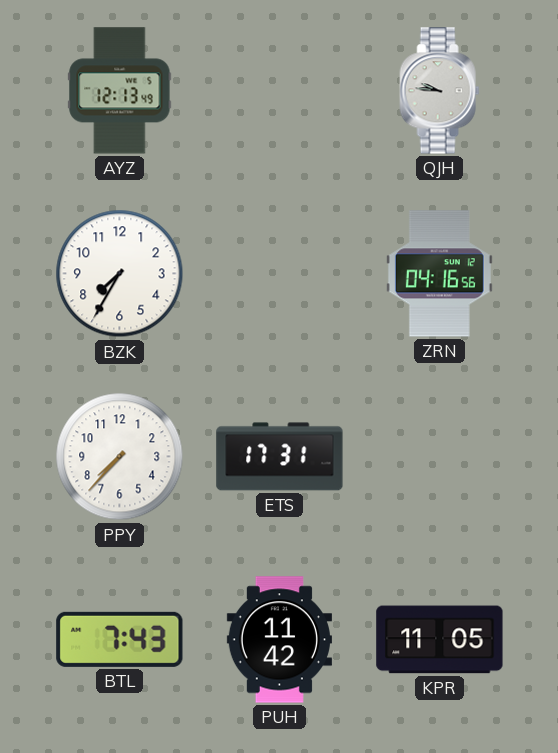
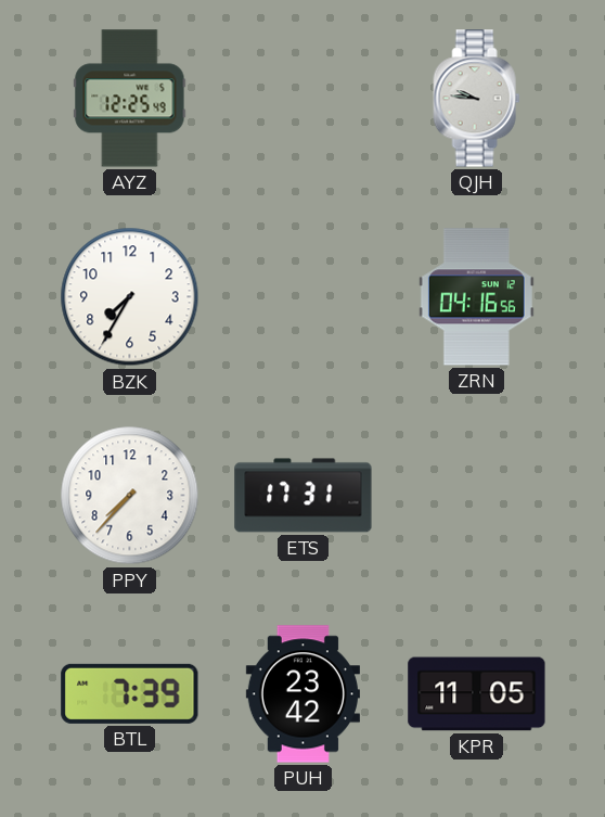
AYZ: 12:13 -> 12:25 (130, 99)
BTL: 7:43 -> 7:39 (130, 693)
PUH: 11:42 -> 23:42 (302, 694)
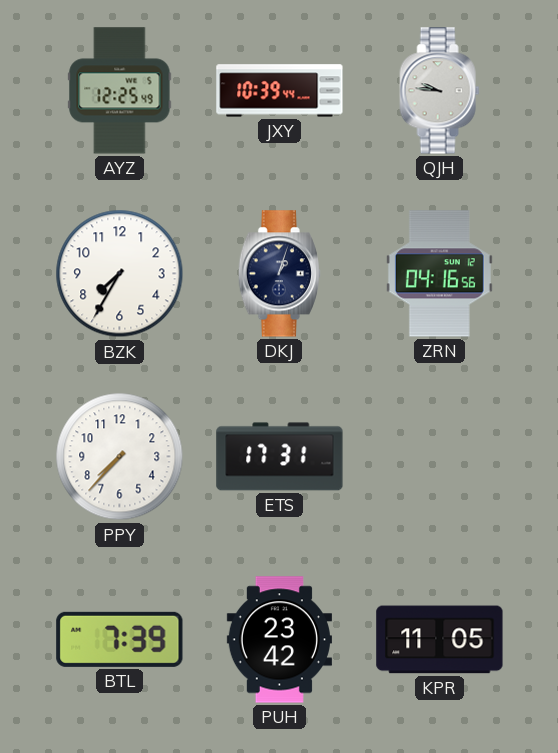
JXY: none -> 10:39 (280, 91)
DKJ: none -> 1:03 (279, 274)
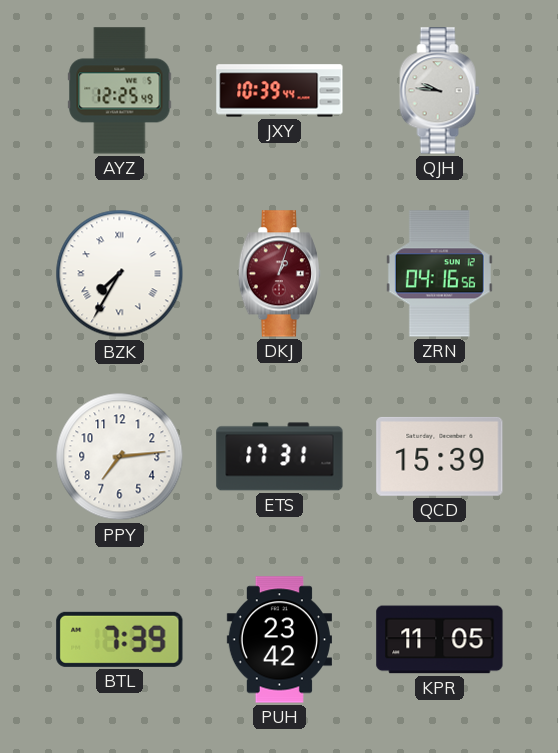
BZK numerals: Arabic -> Roman (120, 274)
DKJ dial: navy -> burgundy (279, 274)
PPY: 7:37 -> 7:14 (120, 457)
QCD: none -> 15:39 (440, 456)
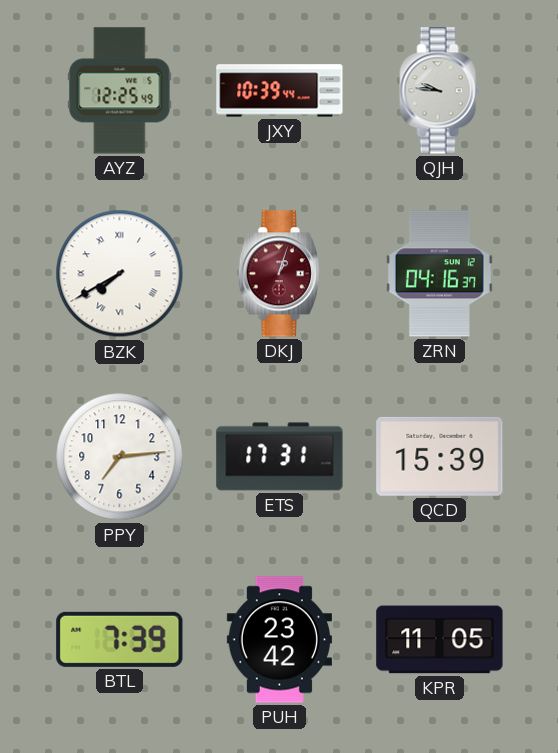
BZK: 7:35 -> 7:40 (120, 274)
ZRN: 04:16:56 -> 04:16:37 (439, 274)
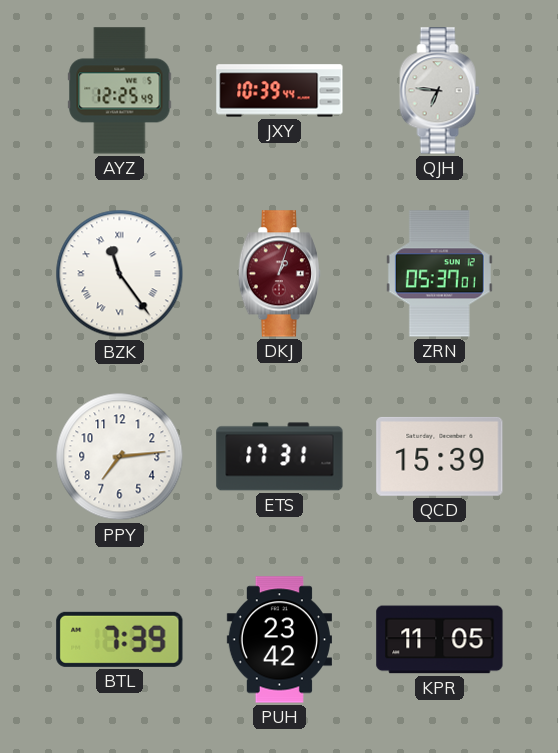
QJH: 9:46 -> 6:46 (440, 91)
BZK: 7:40 -> 11:24 (120, 274)
ZRN: 04:16 -> 05:37 (439, 274)
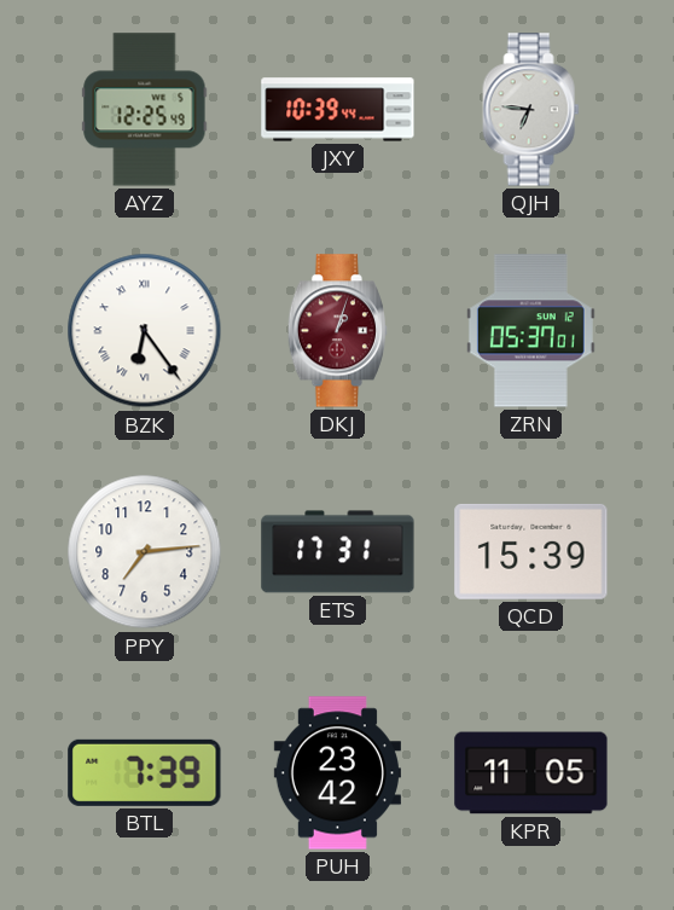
BZK: 11:24 -> 6:24 (145, 331)
